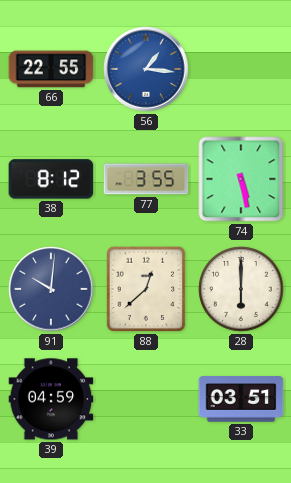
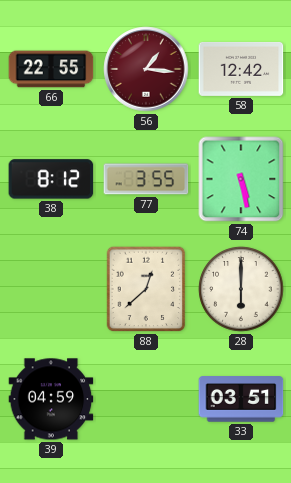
56 dial: blue -> burgundy (146, 69)
58: none -> 12:42 (241, 69)
91: 10:01 -> none (51, 289)
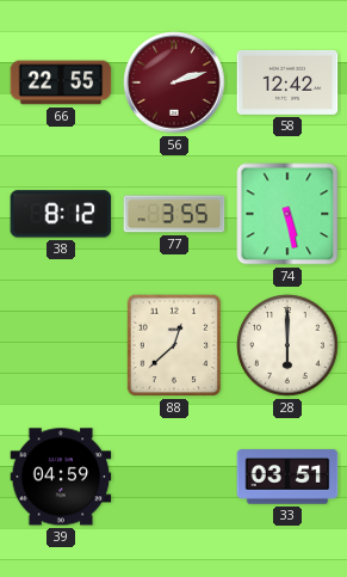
56: 1:16 -> 2:12 (174, 82)
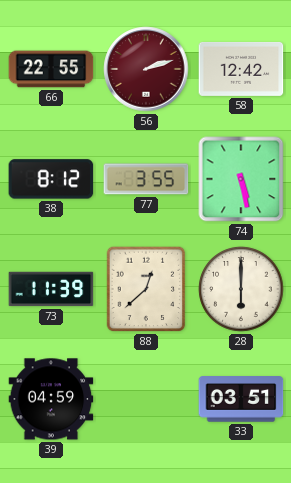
73: none -> 11:39 (51, 289)
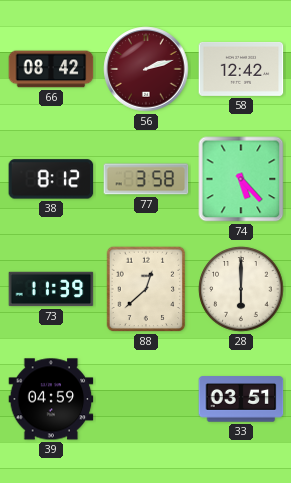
66: 22:55 -> 08:42 (51, 69)
77: 3:55 -> 3:58 (146, 179)
74: 5:28 -> 5:23 (241, 179)
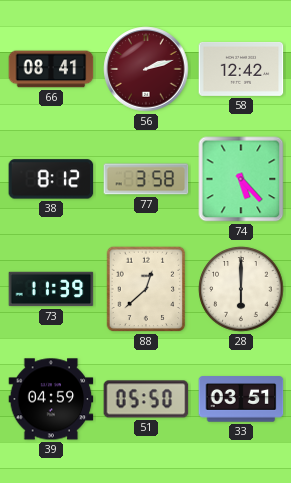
66: 08:42 -> 08:41 (51, 69)
51: none -> 05:50 (146, 399)
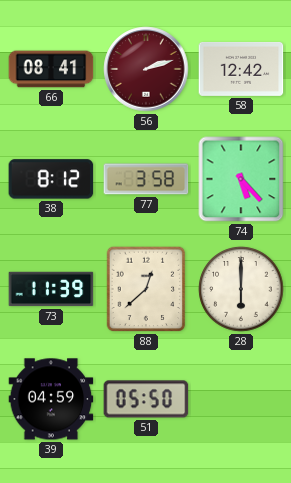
33: 03:51 -> none (241, 399)
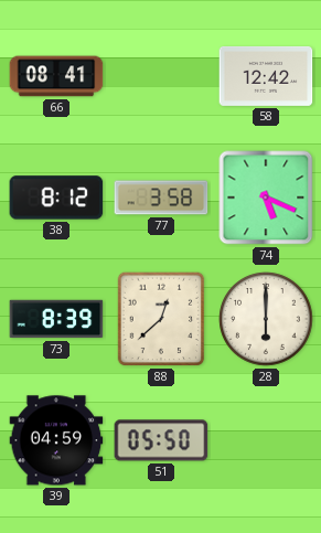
56: 2:12 -> none (146, 69)
74: 5:23 -> 5:19 (266, 198)
73: 11:39 -> 8:39 (56, 319)
